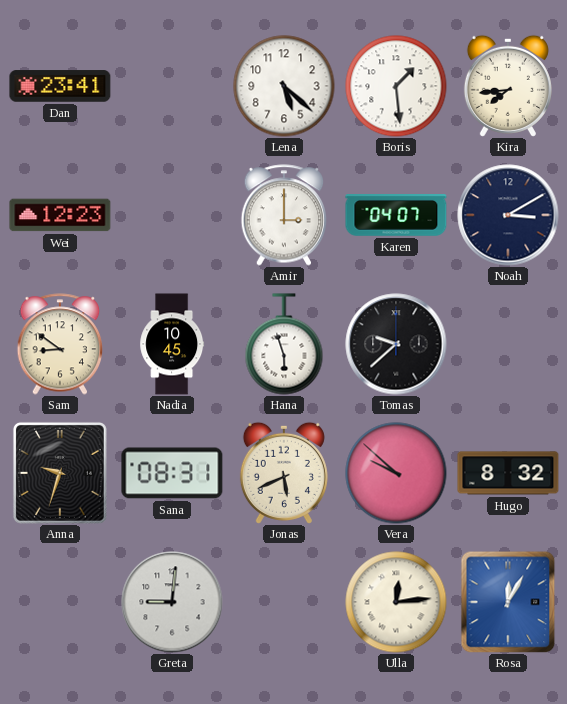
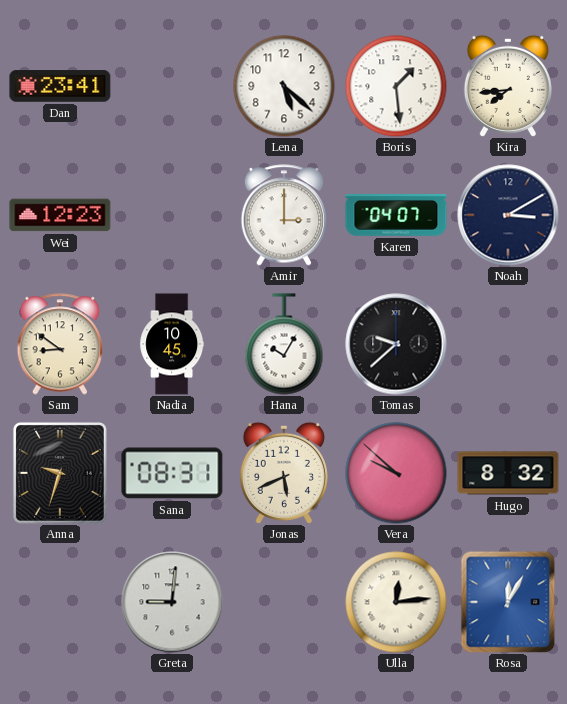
Hana: 5:57 -> 10:05 (284, 344)
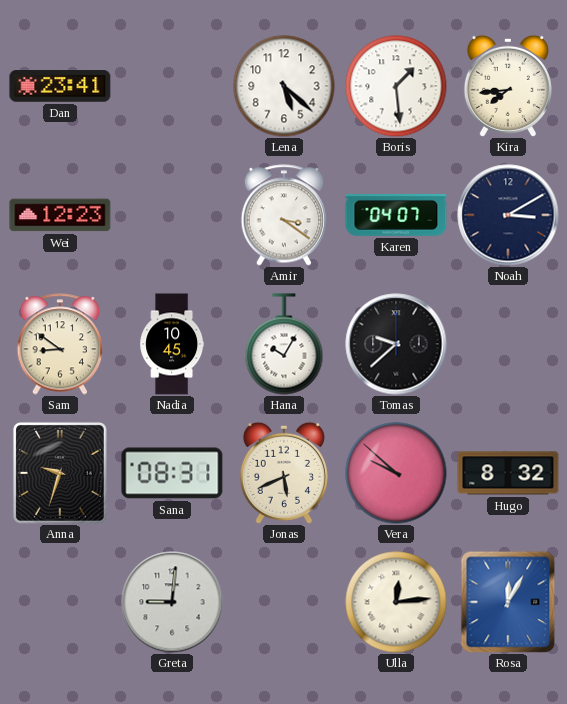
Amir: 3:00 -> 3:21 (284, 215)
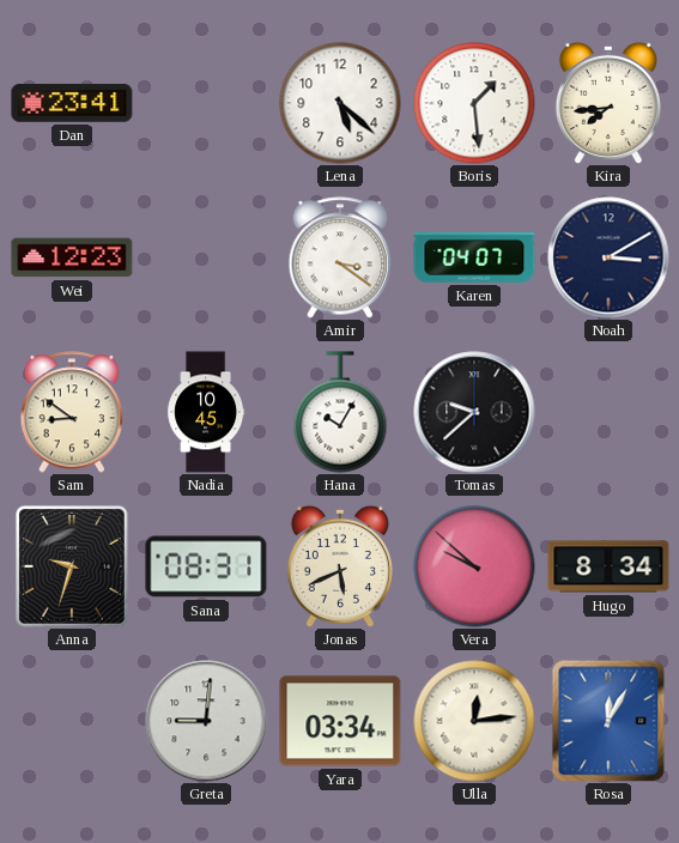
Hugo: 8:32 -> 8:34 (608, 566)
Yara: none -> 03:34 (340, 721)
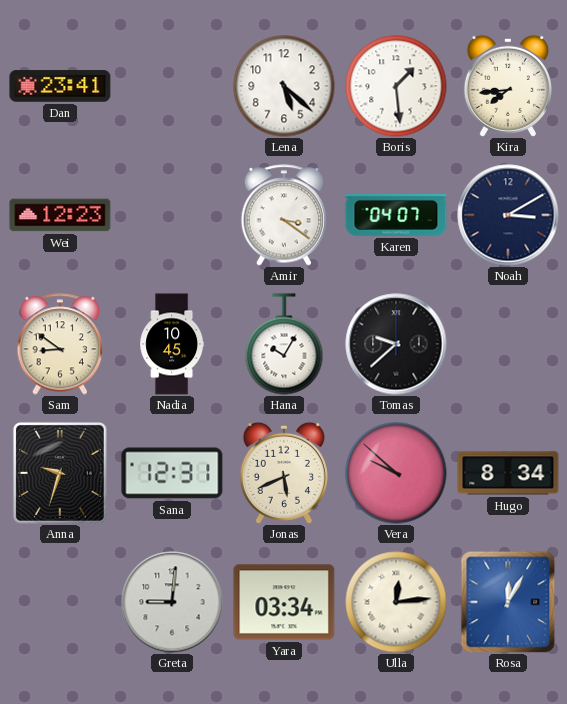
Sana: 08:31 -> 12:31 (172, 473)
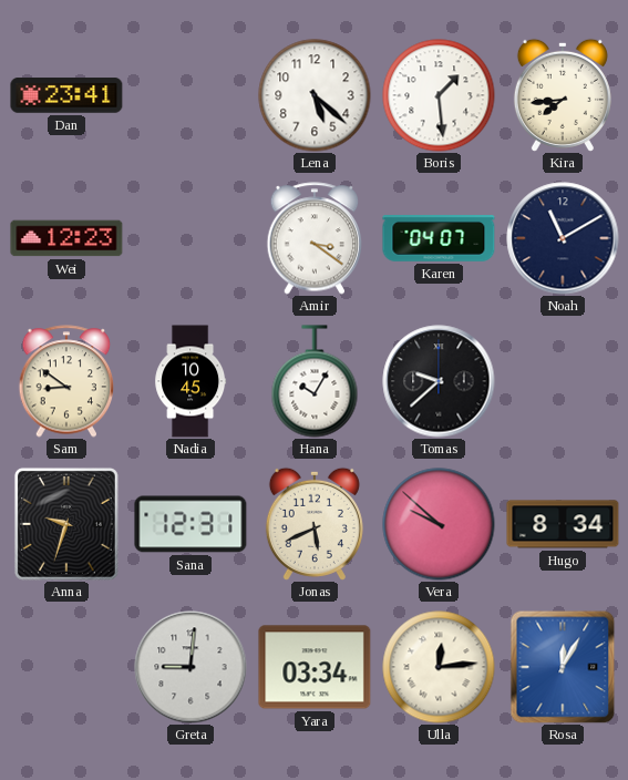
Noah: 3:10 -> 11:10 (563, 238)
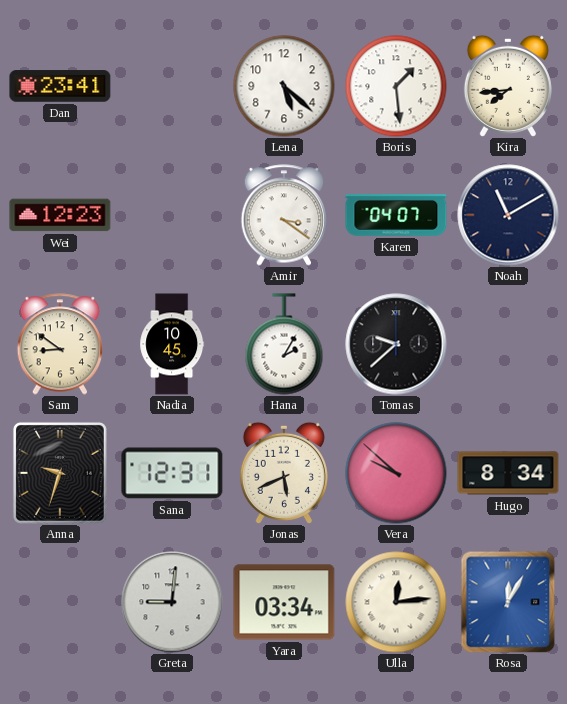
Hana: 10:05 -> 2:05 (284, 344)
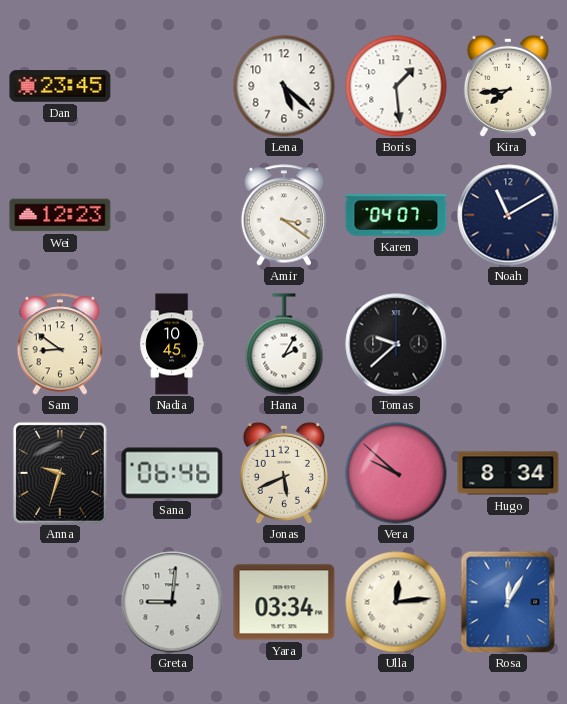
Dan: 23:41 -> 23:45 (60, 86)
Sana: 12:31 -> 06:46 (172, 473)
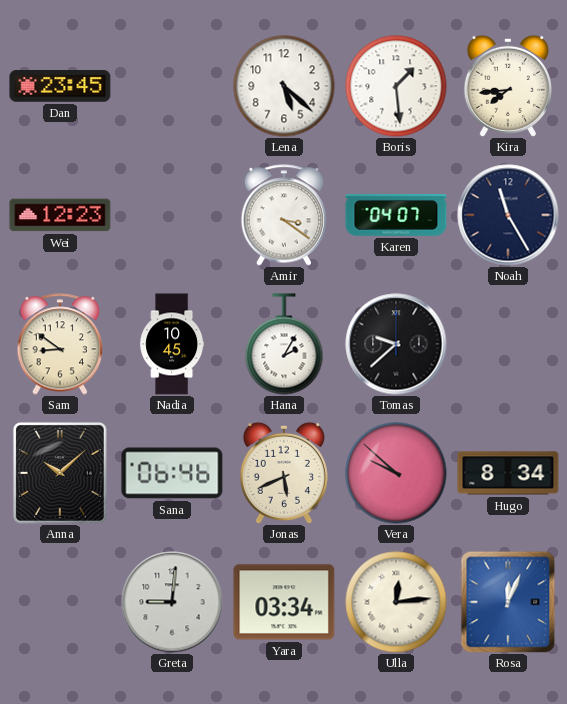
Noah: 11:10 -> 11:25 (508, 215)
Anna: 9:33 -> 10:08 (60, 473)
Rosa: 12:05 -> 12:04 (508, 602)
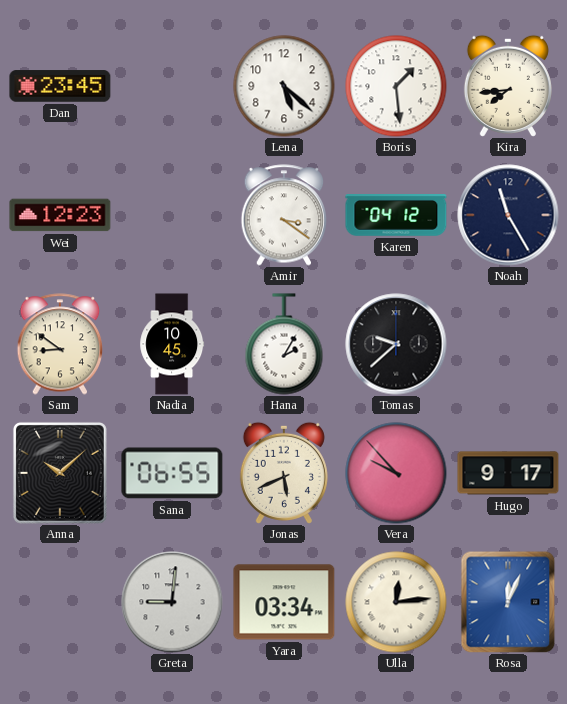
Karen: 04:07 -> 04:12 (396, 216)
Sana: 06:46 -> 06:55 (172, 473)
Vera: 9:52 -> 9:53 (396, 473)
Hugo: 8:34 -> 9:17 (508, 473)
